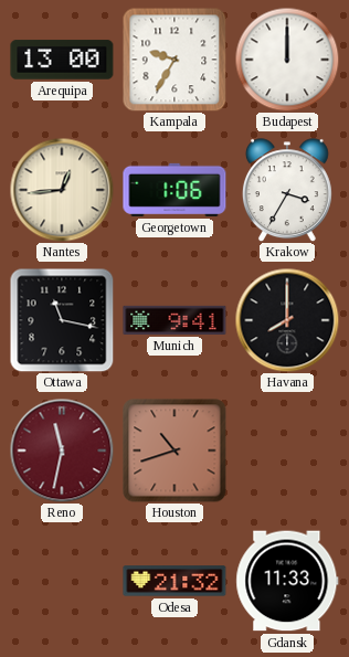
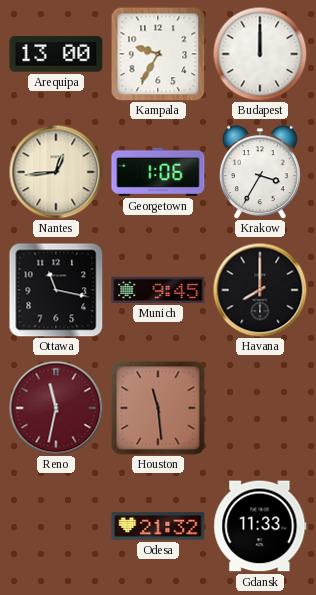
Munich: 9:41 -> 9:45 (158, 290)
Houston: 10:42 -> 11:29 (158, 408)
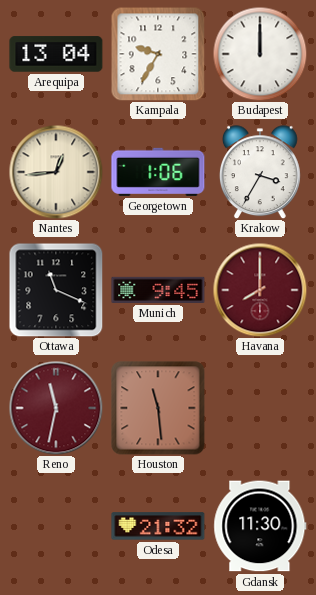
Arequipa: 13:00 -> 13:04 (56, 54)
Ottawa: 11:17 -> 11:19 (56, 290)
Havana dial: black -> burgundy (260, 290)
Gdansk: 11:33 -> 11:30 (260, 526)
